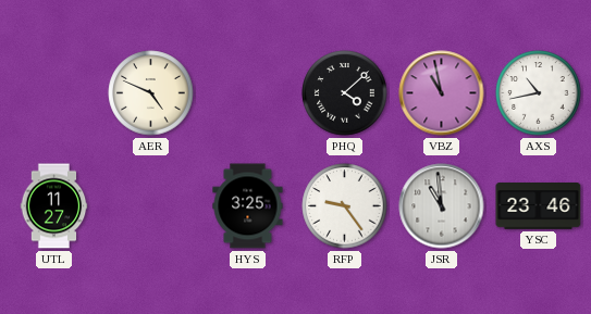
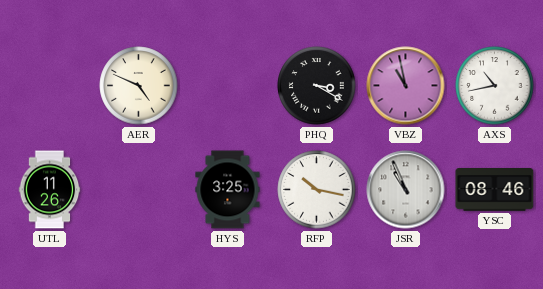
PHQ: 4:08 -> 3:20 (317, 86)
UTL: 11:27 -> 11:26 (50, 190)
RFP: 9:24 -> 10:17 (317, 190)
JSR: 10:59 -> 10:56 (406, 190)
YSC: 23:46 -> 08:46 (495, 190)
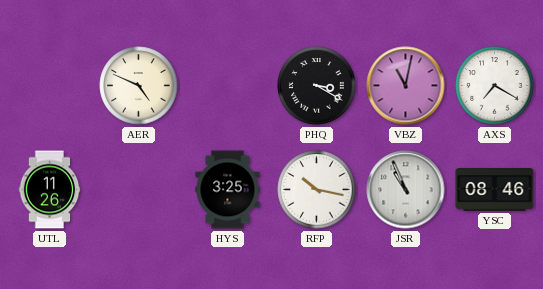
VBZ: 10:58 -> 11:02 (406, 86)
AXS: 10:43 -> 7:20 (495, 86)
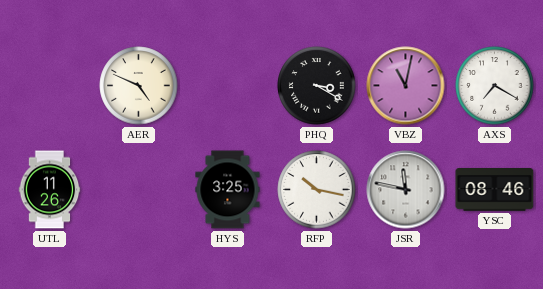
JSR: 10:56 -> 11:47 (406, 190)
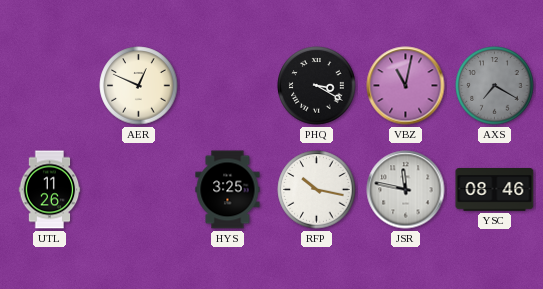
AER: 4:49 -> 12:49 (139, 86)
AXS dial: white -> grey (495, 86)
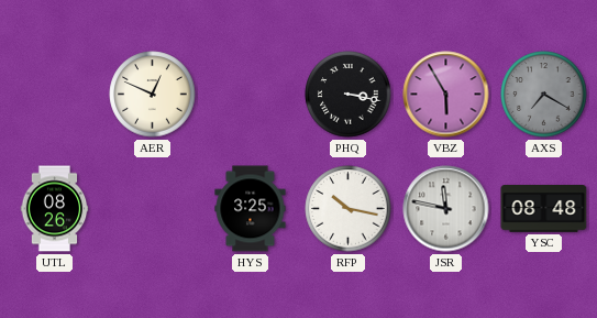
PHQ: 3:20 -> 3:17 (349, 95)
VBZ: 11:02 -> 5:55 (446, 95)
UTL: 11:26 -> 08:26 (55, 209)
YSC: 08:46 -> 08:48 (544, 209)
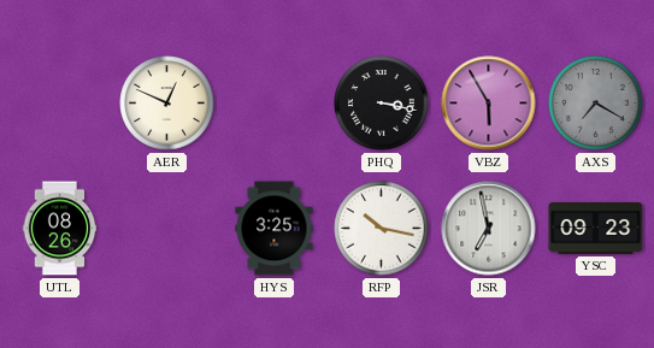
JSR: 11:47 -> 6:58 (489, 229)
YSC: 08:48 -> 09:23 (596, 229)
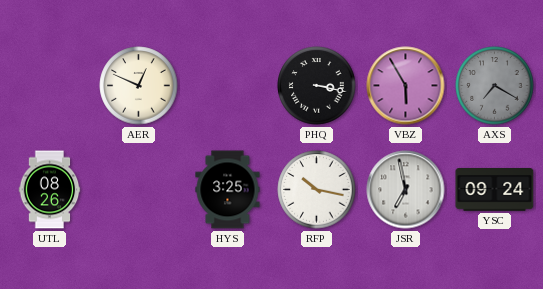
YSC: 09:23 -> 09:24 (495, 190)
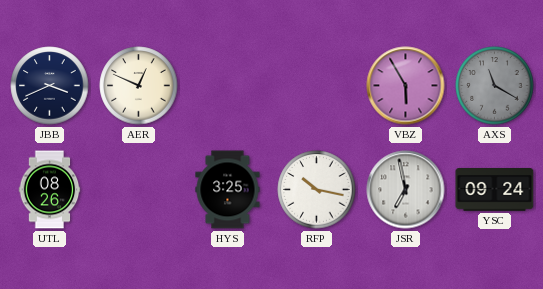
JBB: none -> 3:41 (50, 86)
PHQ: 3:17 -> none (317, 86)
AXS: 7:20 -> 11:20 (495, 86)
